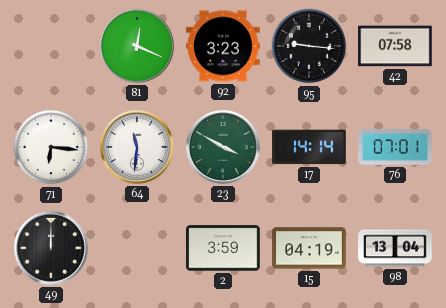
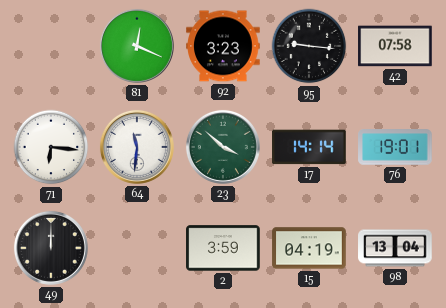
23: 3:50 -> 3:52 (223, 147)
76: 07:01 -> 19:01 (395, 147)
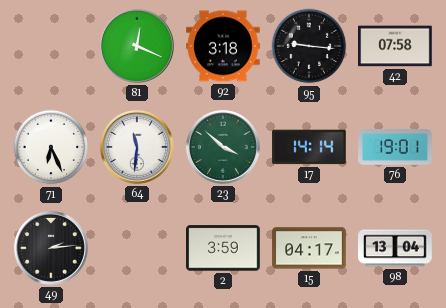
92: 3:23 -> 3:18 (223, 46)
71: 6:16 -> 6:26 (51, 147)
49: 12:00 -> 2:14 (51, 248)
15: 04:19 -> 04:17 (309, 248)
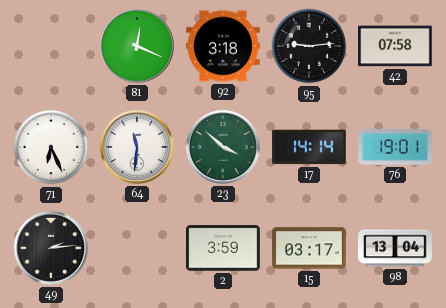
95: 9:16 -> 9:14 (309, 46)
15: 04:17 -> 03:17 (309, 248)
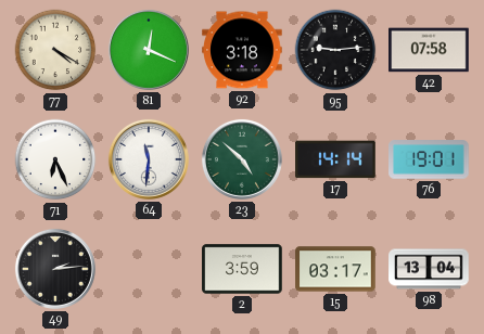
77: none -> 4:20 (55, 50)
23: 3:52 -> 4:52 (242, 159)
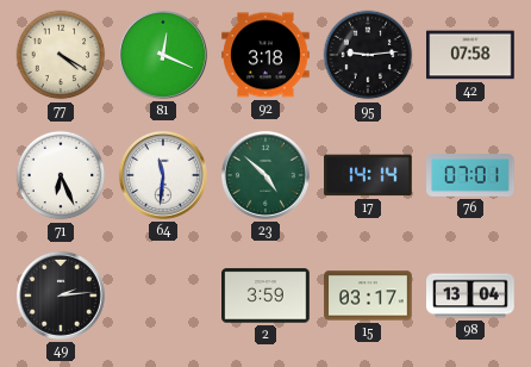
76: 19:01 -> 07:01 (470, 175)
